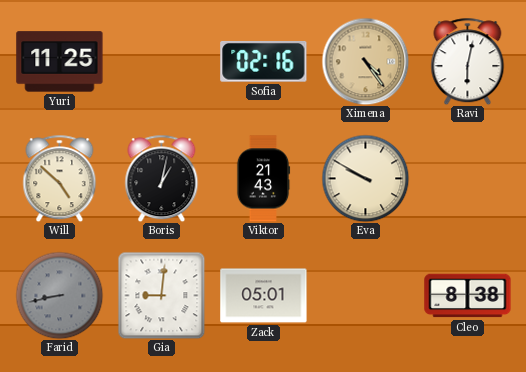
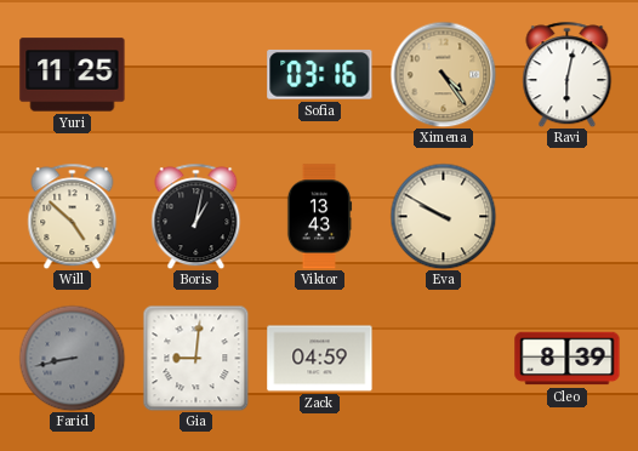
Sofia: 02:16 -> 03:16 (320, 74)
Viktor: 21:43 -> 13:43 (319, 217)
Zack: 05:01 -> 04:59 (320, 359)
Cleo: 8:38 -> 8:39 (568, 359)
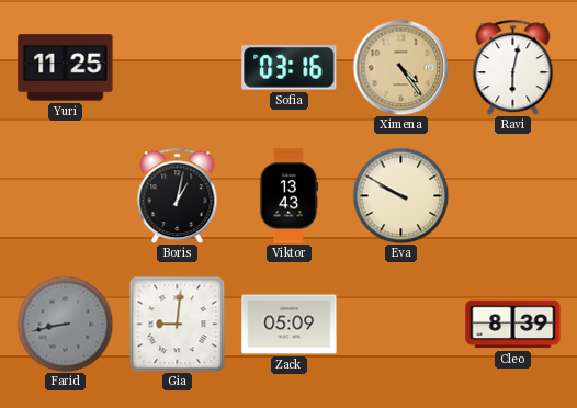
Will: 4:52 -> none (73, 216)
Zack: 04:59 -> 05:09 (290, 325)
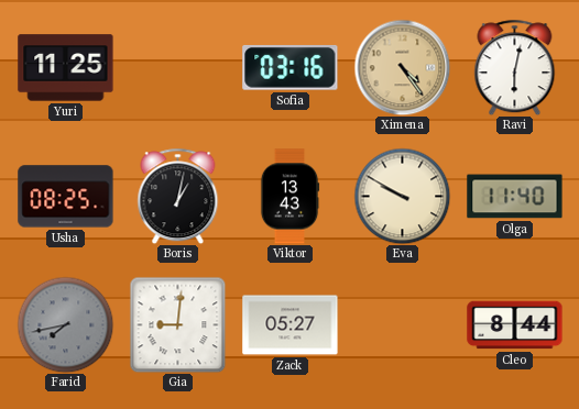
Usha: none -> 08:25 (66, 197)
Olga: none -> 11:40 (515, 197)
Farid: 8:43 -> 7:43 (65, 324)
Zack: 05:09 -> 05:27 (291, 325)
Cleo: 8:39 -> 8:44 (515, 325)
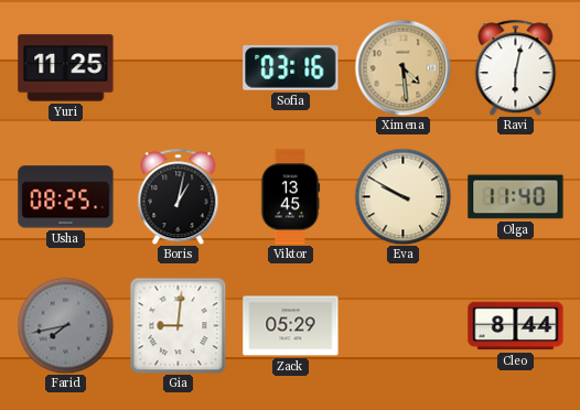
Ximena: 4:24 -> 4:29 (402, 67)
Viktor: 13:43 -> 13:45 (290, 197)
Zack: 05:27 -> 05:29 (291, 326)
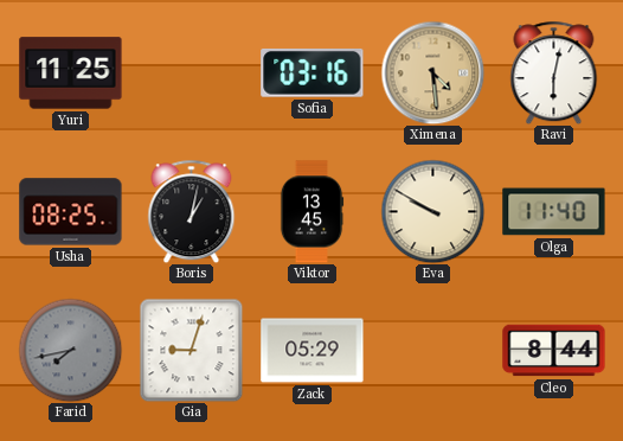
Gia: 9:01 -> 9:03 (191, 350)
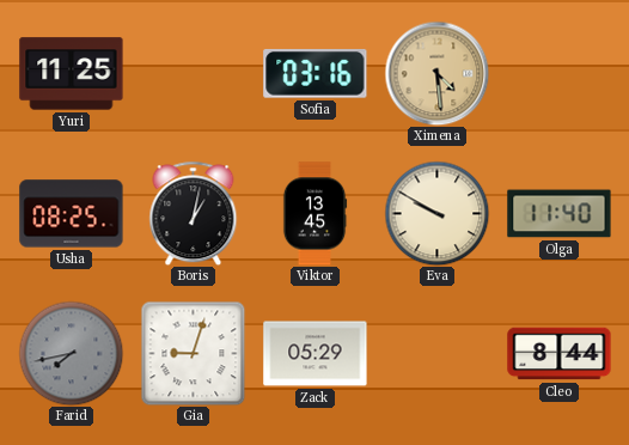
Ravi: 6:02 -> none (554, 72)
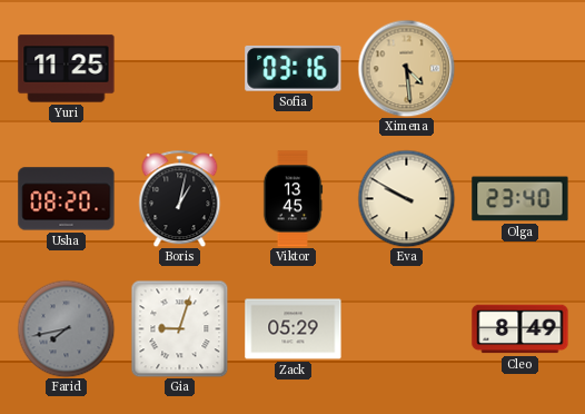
Usha: 08:25 -> 08:20 (67, 199)
Olga: 11:40 -> 23:40 (520, 199)
Cleo: 8:44 -> 8:49 (520, 329)
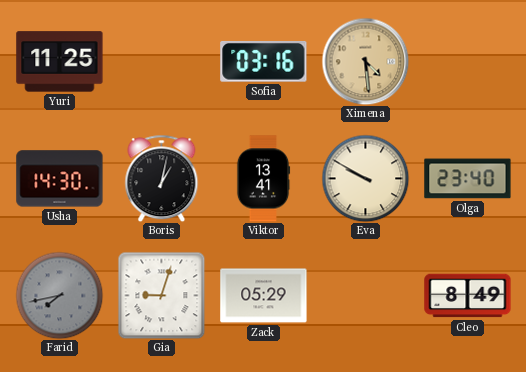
Usha: 08:20 -> 14:30 (60, 179)
Viktor: 13:45 -> 13:41 (263, 179)
